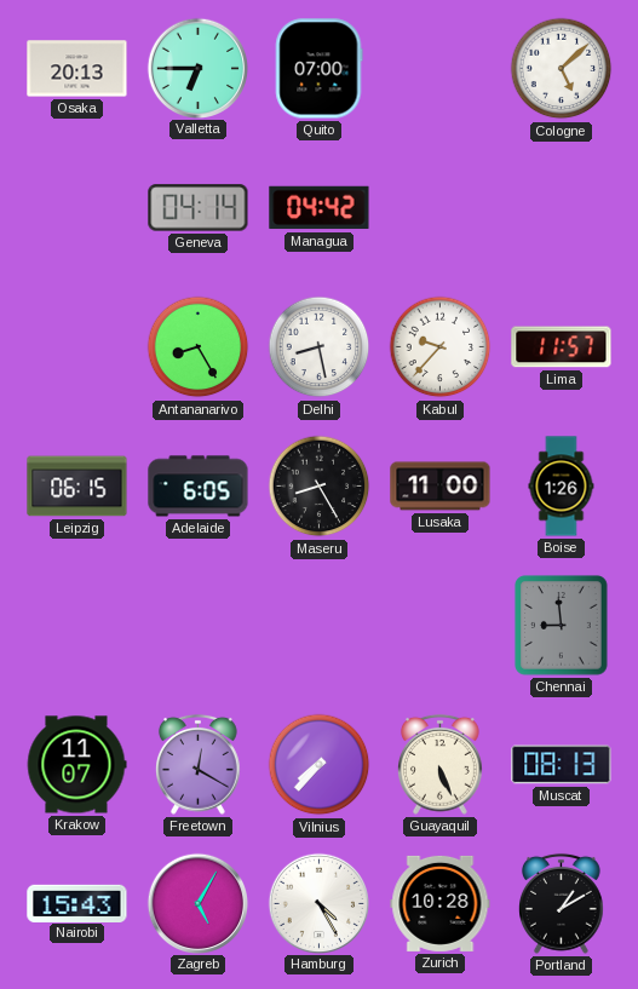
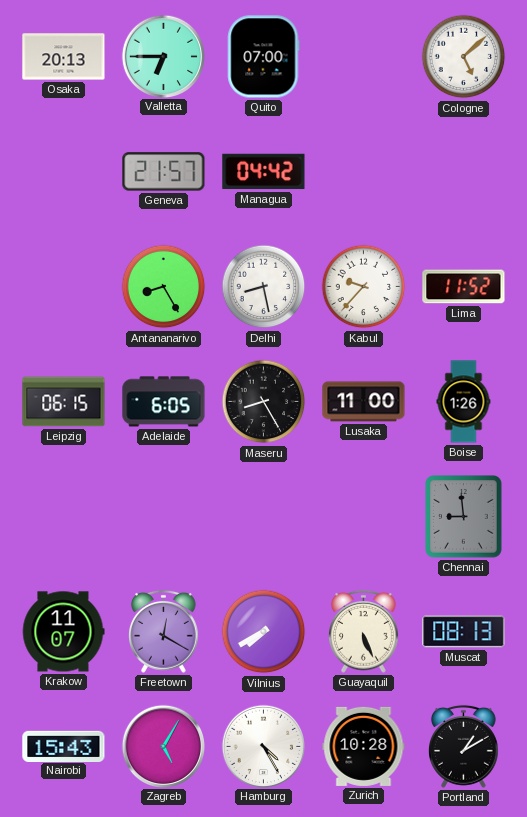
Geneva: 04:14 -> 21:57 (164, 172)
Lima: 11:57 -> 11:52 (464, 287)
Vilnius: 7:37 -> 7:40 (264, 632)
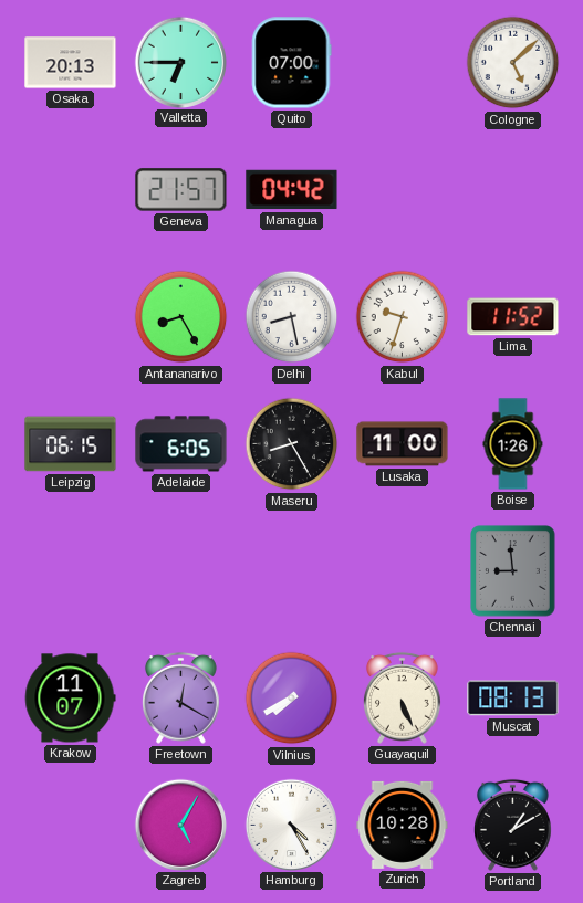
Kabul: 9:37 -> 9:33 (403, 317)
Nairobi: 15:43 -> none (64, 746)
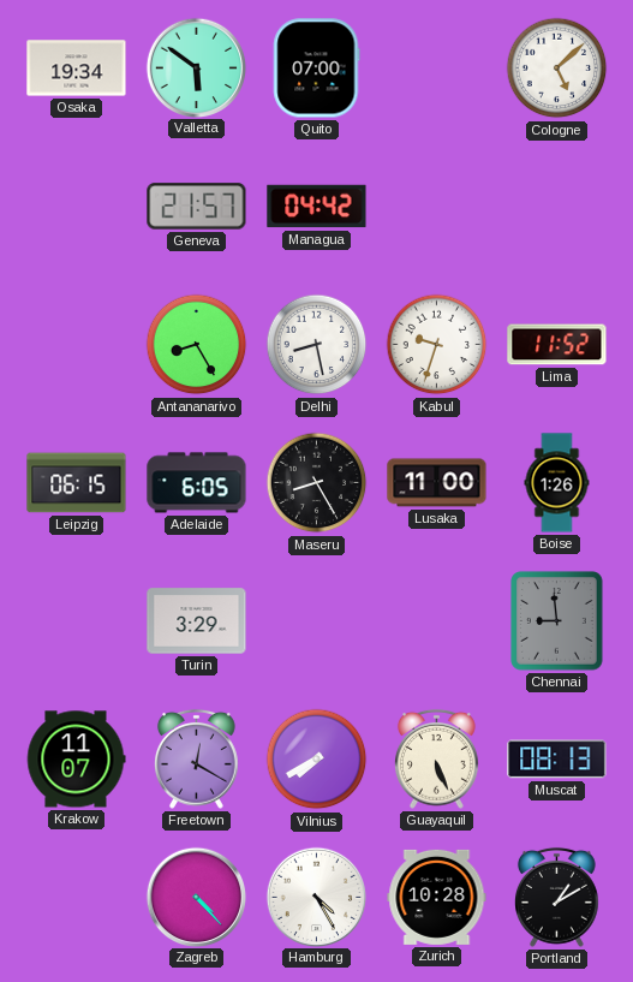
Osaka: 20:13 -> 19:34 (77, 69)
Valletta: 6:45 -> 5:51 (196, 67)
Turin: none -> 3:29 (197, 621)
Zagreb: 5:05 -> 4:23 (196, 897)
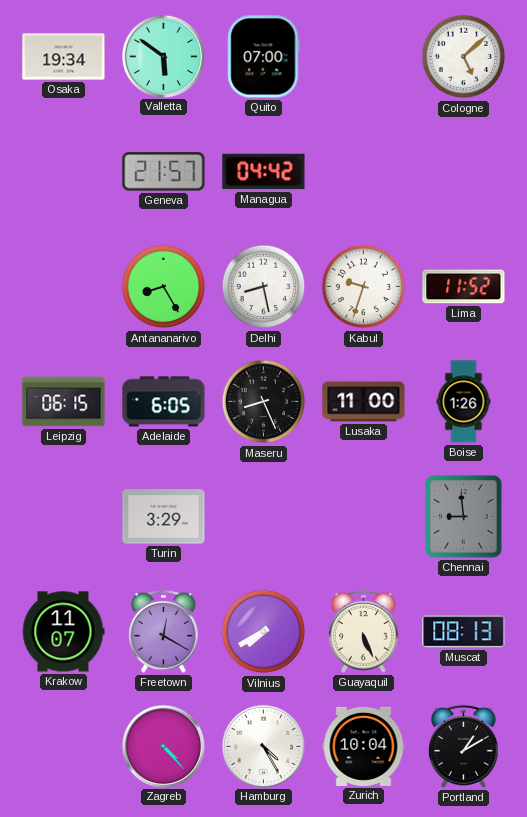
Maseru: 8:25 -> 8:26 (264, 402)
Zurich: 10:28 -> 10:04 (364, 746)
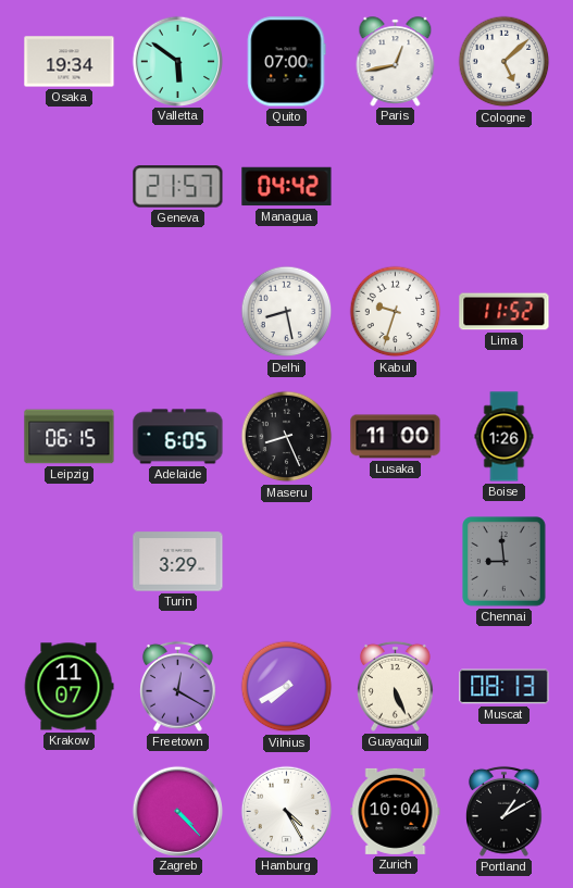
Paris: none -> 12:43 (396, 61)
Antananarivo: 8:25 -> none (164, 287)
